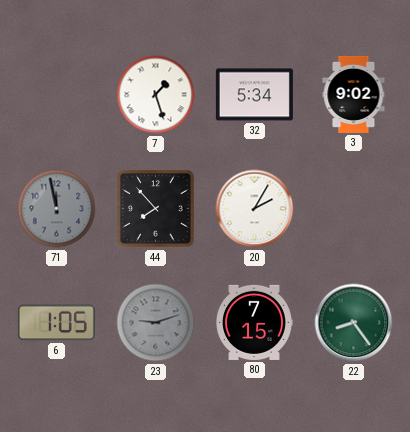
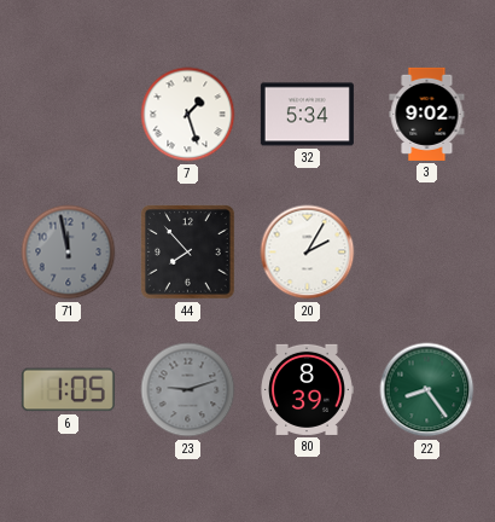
80: 7:15 -> 8:39 (308, 389)
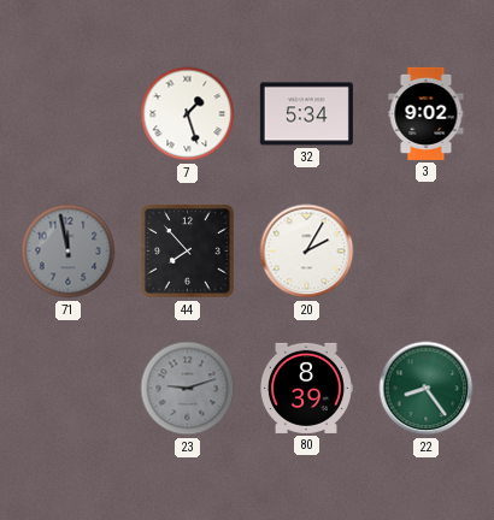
6: 1:05 -> none (68, 390)
